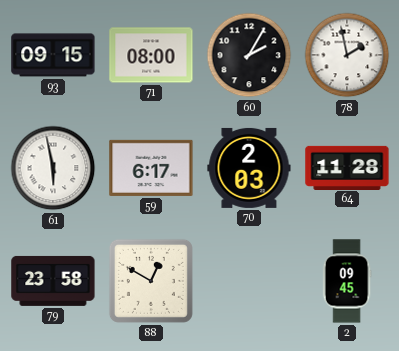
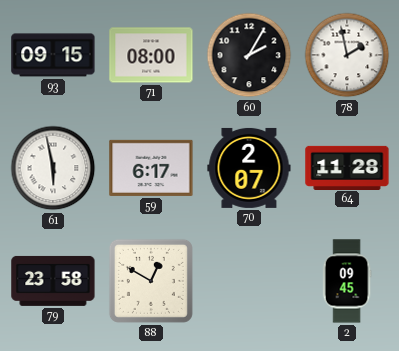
70: 2:03 -> 2:07 (249, 168)
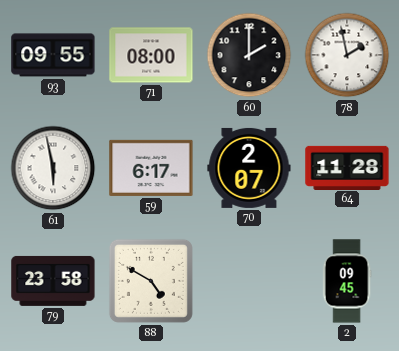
93: 09:15 -> 09:55 (53, 55)
60: 2:05 -> 2:00 (249, 55)
88: 12:50 -> 4:50 (151, 281)
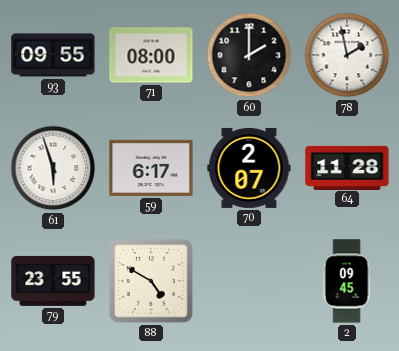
61: 5:58 -> 5:57 (53, 168)
79: 23:58 -> 23:55 (53, 281)
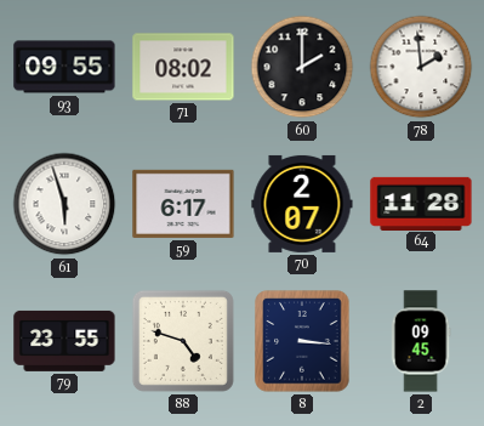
71: 08:00 -> 08:02 (183, 67)
78: 1:58 -> 1:59 (421, 67)
88: 4:50 -> 4:48 (183, 341)
8: none -> 3:16 (302, 341)
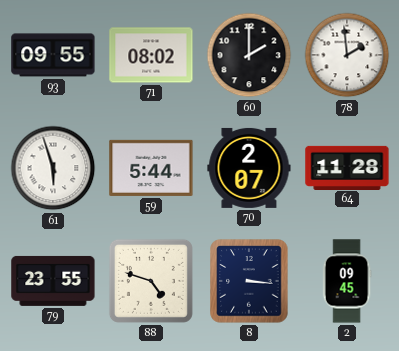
59: 6:17 -> 5:44 (151, 168)
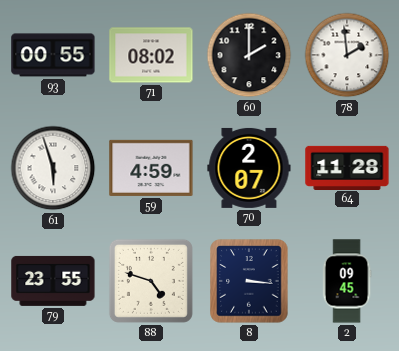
93: 09:55 -> 00:55 (53, 55)
59: 5:44 -> 4:59 (151, 168)
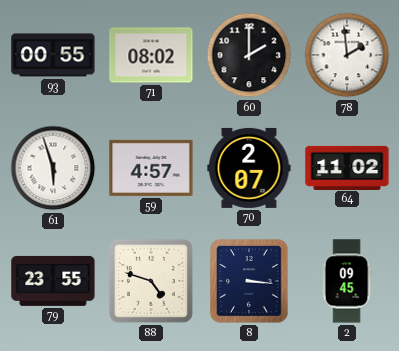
59: 4:59 -> 4:57 (151, 168)
64: 11:28 -> 11:02 (347, 167)
